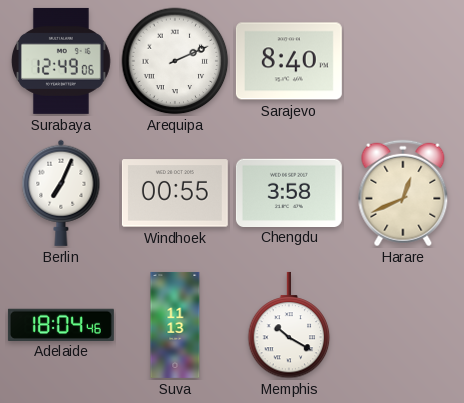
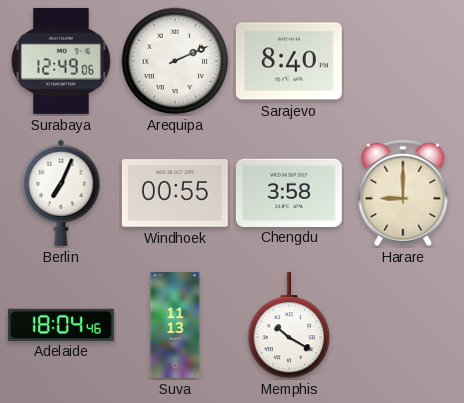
Harare: 12:41 -> 9:00 (403, 193)
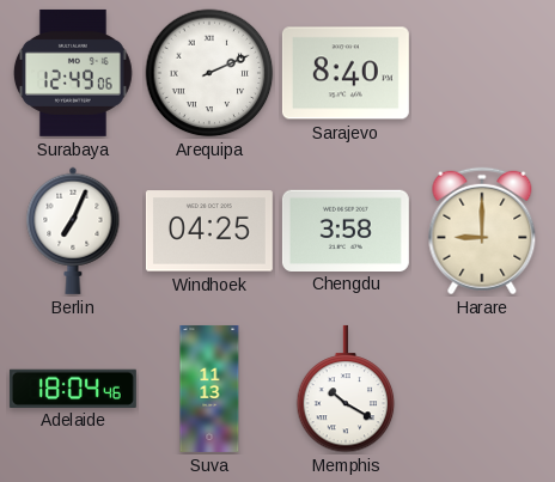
Windhoek: 00:55 -> 04:25 (209, 231)
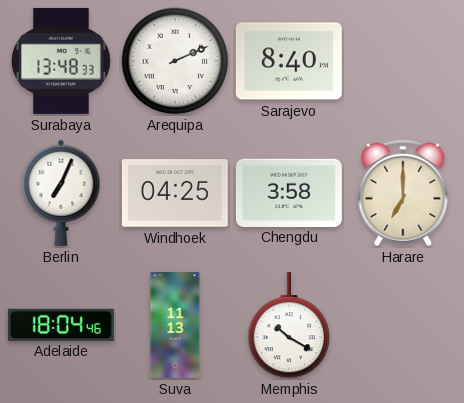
Surabaya: 12:49 -> 13:48 (61, 61)
Harare: 9:00 -> 7:00 (403, 193)
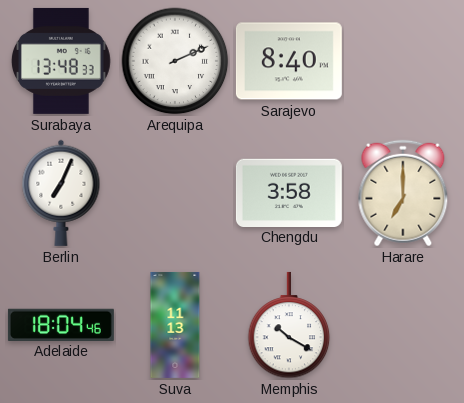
Windhoek: 04:25 -> none (175, 193)
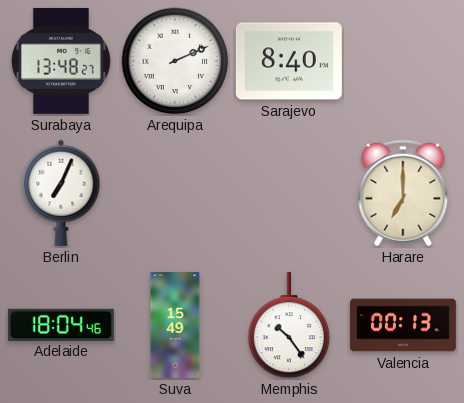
Surabaya: 13:48:33 -> 13:48:27 (61, 61)
Chengdu: 3:58 -> none (289, 192)
Suva: 11:13 -> 15:49 (175, 325)
Memphis: 10:20 -> 10:24 (289, 325)
Valencia: none -> 00:13 (403, 325)
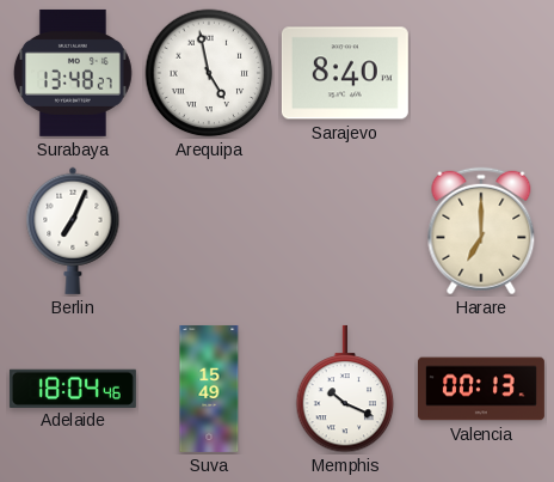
Arequipa: 2:11 -> 4:58 (209, 73)
Memphis: 10:24 -> 10:19 (345, 389)
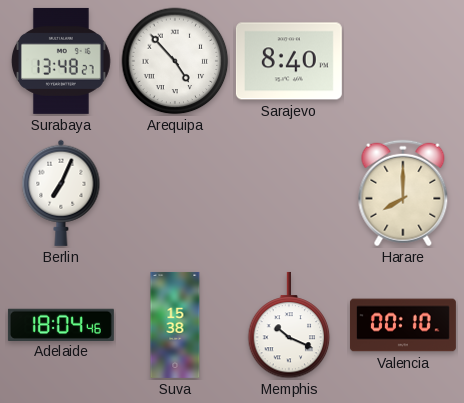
Arequipa: 4:58 -> 4:53 (175, 61)
Harare: 7:00 -> 8:00 (403, 193)
Suva: 15:49 -> 15:38 (175, 325)
Valencia: 00:13 -> 00:10 (403, 325)
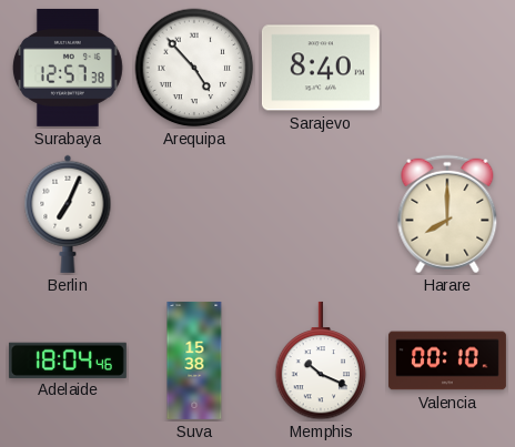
Surabaya: 13:48 -> 12:57 (68, 68)
